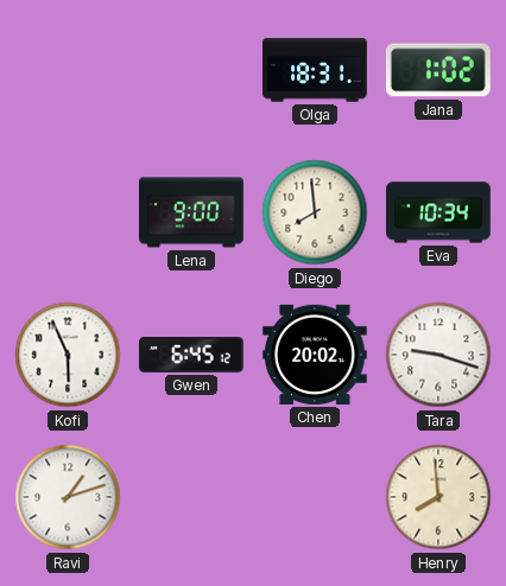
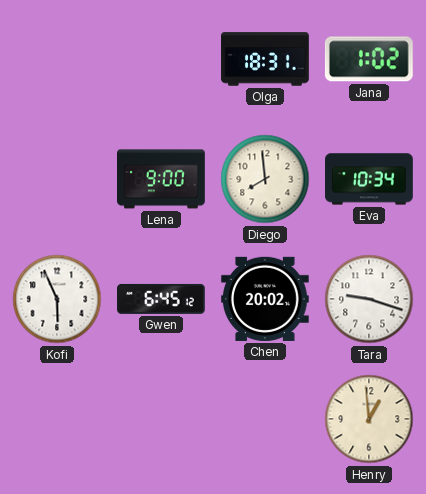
Ravi: 1:12 -> none (68, 497)
Henry: 7:59 -> 12:59 (369, 419)
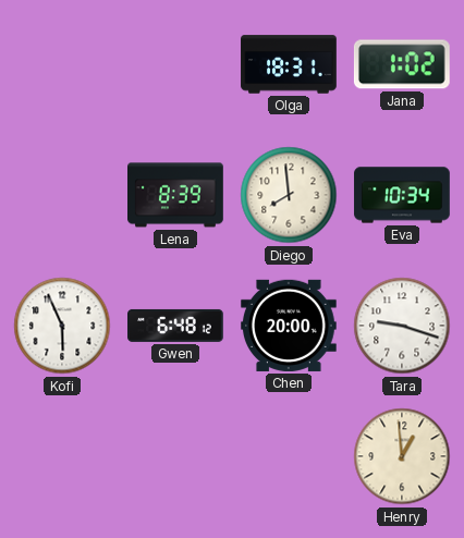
Lena: 9:00 -> 8:39 (176, 195)
Gwen: 6:45 -> 6:48 (176, 326)
Chen: 20:02 -> 20:00 (290, 326)
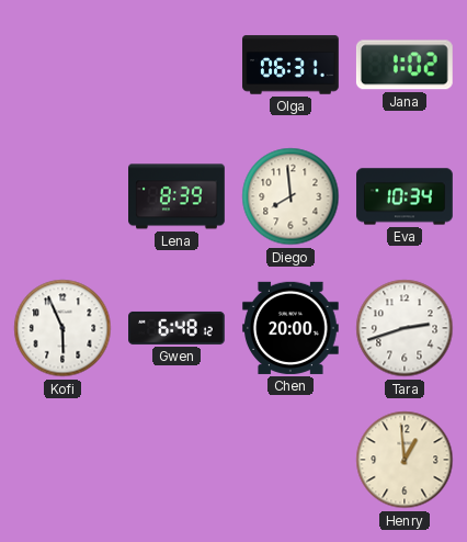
Olga: 18:31 -> 06:31 (291, 65)
Tara: 9:18 -> 2:42 (405, 328)
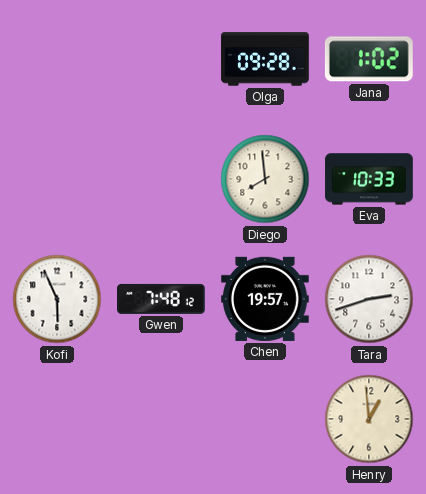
Olga: 06:31 -> 09:28 (265, 59)
Lena: 8:39 -> none (178, 196)
Eva: 10:34 -> 10:33 (369, 179)
Gwen: 6:48 -> 7:48 (162, 299)
Chen: 20:00 -> 19:57 (266, 299)
